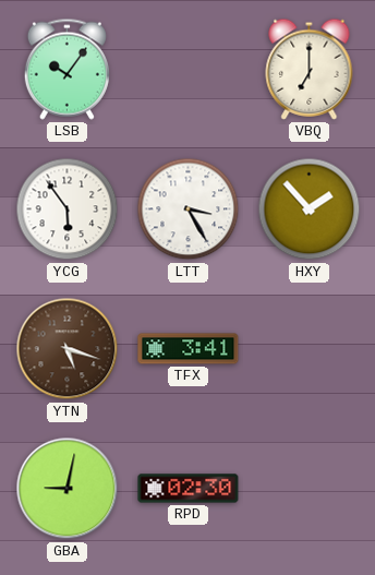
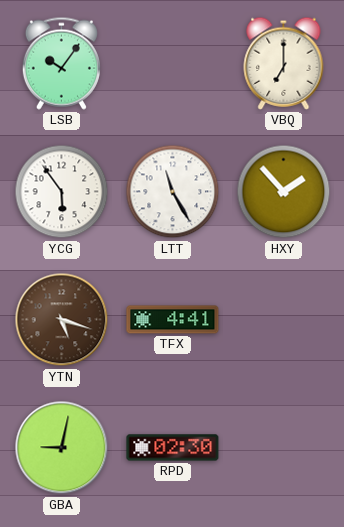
LTT: 3:25 -> 11:25 (173, 192)
TFX: 3:41 -> 4:41 (173, 320)
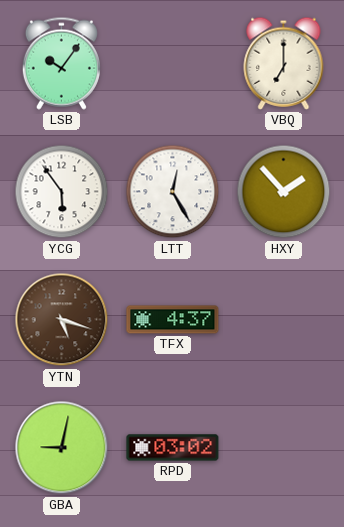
LTT: 11:25 -> 12:25 (173, 192)
TFX: 4:41 -> 4:37 (173, 320)
RPD: 02:30 -> 03:02 (173, 448)
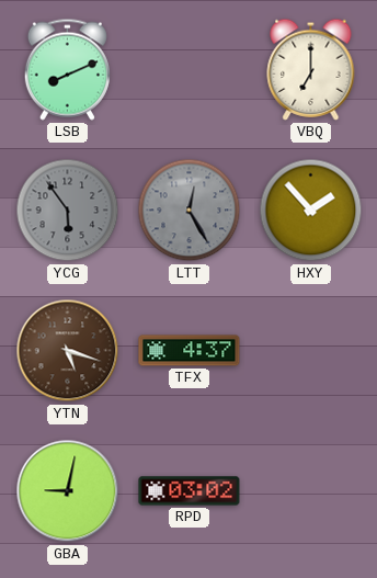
LSB: 10:06 -> 8:11 (67, 69)
YCG dial: white -> grey (68, 211)
LTT dial: white -> grey (190, 211)
